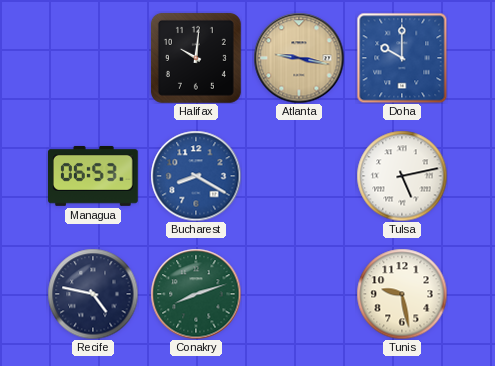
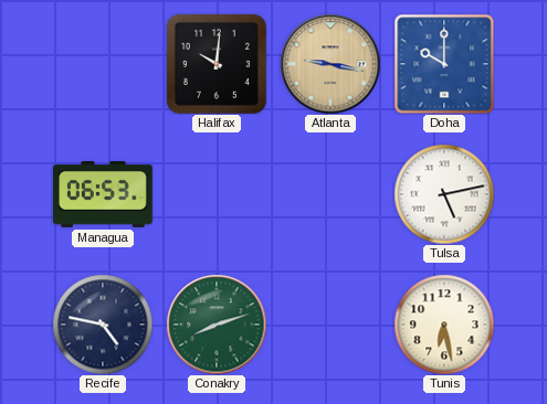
Bucharest: 8:20 -> none (196, 176)
Tunis: 9:28 -> 6:28 (444, 325)
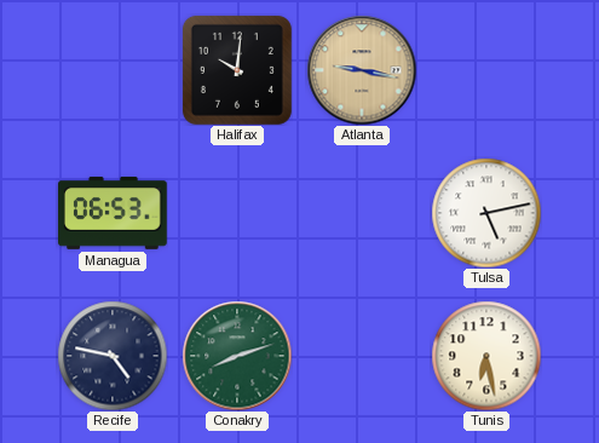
Doha: 10:00 -> none (444, 64)
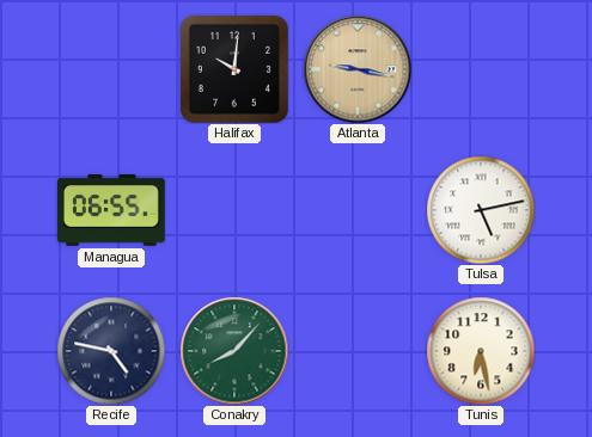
Managua: 06:53 -> 06:55 (112, 210)
Conakry: 8:12 -> 8:07 (234, 351)
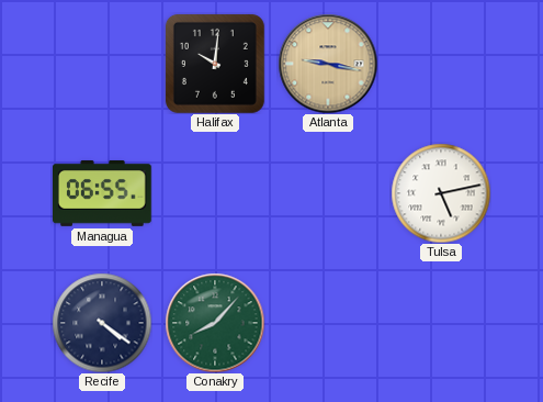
Recife: 4:47 -> 4:21 (102, 323)
Tunis: 6:28 -> none (481, 351)
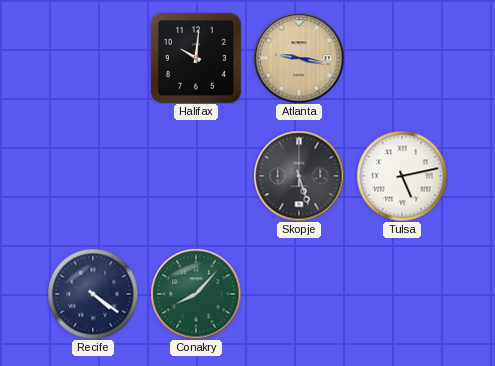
Managua: 06:55 -> none (103, 193)
Skopje: none -> 5:27 (299, 176)
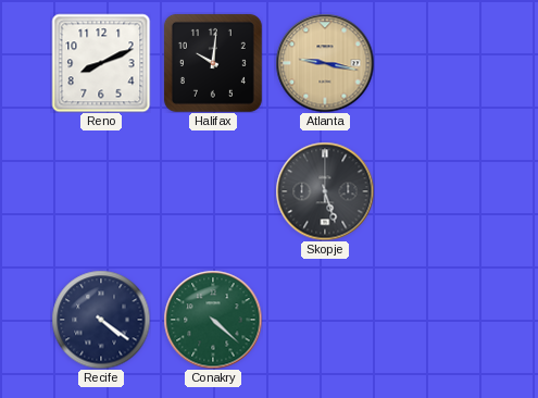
Reno: none -> 8:11 (101, 63)
Tulsa: 5:13 -> none (402, 176)
Conakry: 8:07 -> 4:22 (213, 320)
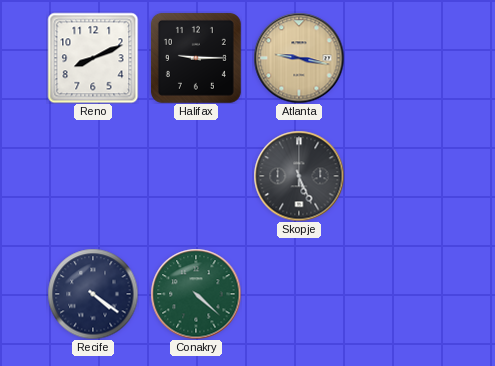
Halifax: 10:01 -> 9:15 (196, 58)
Skopje: 5:27 -> 5:26 (299, 176)
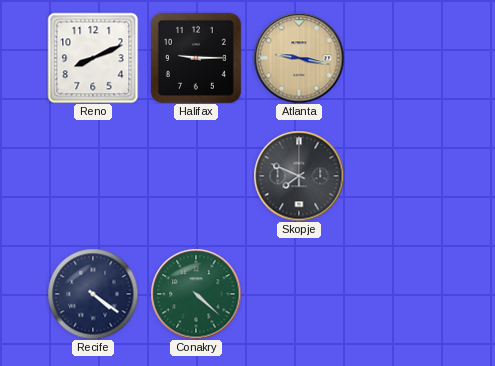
Skopje: 5:26 -> 7:49 (299, 176)
